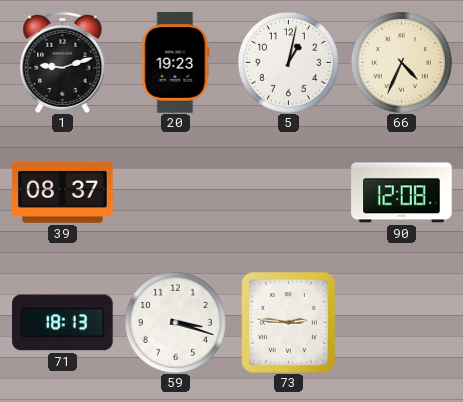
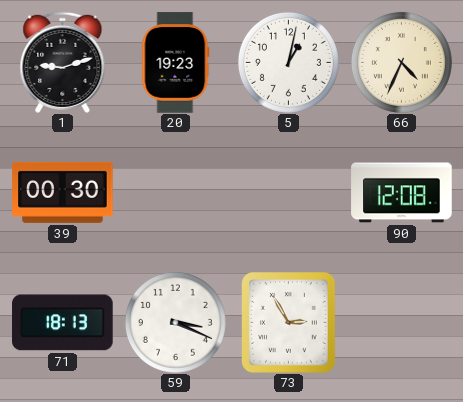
39: 08:37 -> 00:30 (63, 192)
59: 3:18 -> 3:19 (175, 322)
73: 2:46 -> 2:55 (289, 323)
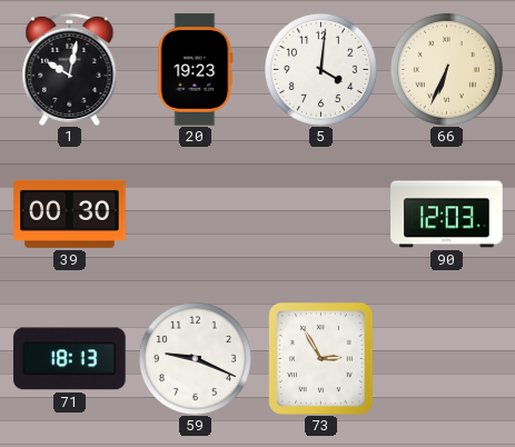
1: 9:12 -> 10:02 (70, 69)
5: 1:02 -> 4:01 (320, 69)
66: 4:34 -> 6:34 (446, 69)
90: 12:08 -> 12:03 (447, 215)
59: 3:19 -> 9:19 (195, 358)
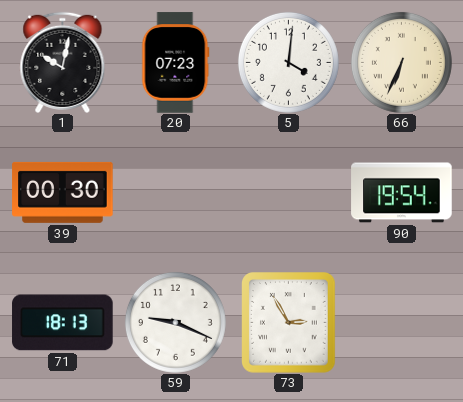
20: 19:23 -> 07:23 (176, 63)
90: 12:03 -> 19:54 (402, 193)
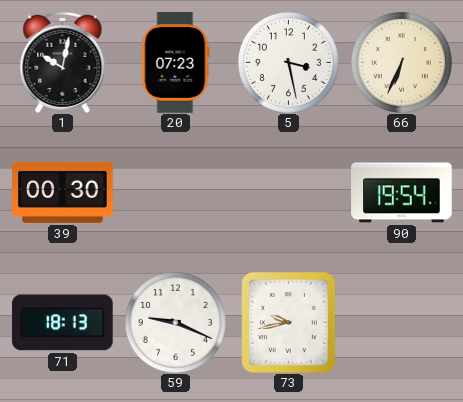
5: 4:01 -> 3:28 (288, 62)
73: 2:55 -> 9:43 (289, 323)
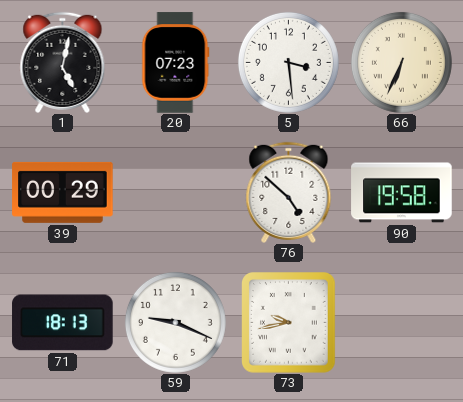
1: 10:02 -> 5:02 (63, 62)
5: 3:28 -> 3:29 (288, 62)
39: 00:30 -> 00:29 (63, 192)
76: none -> 4:52 (289, 192)
90: 19:54 -> 19:58 (402, 193)
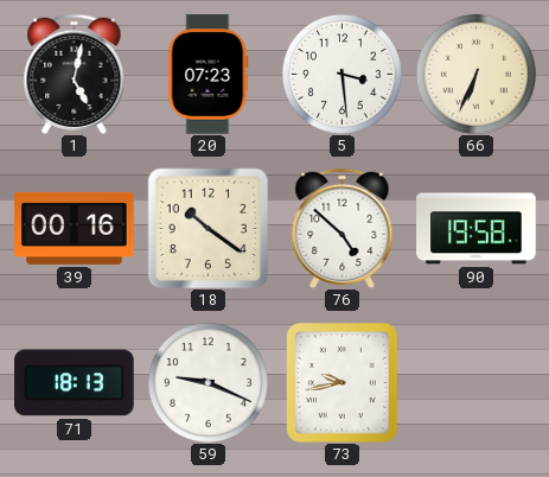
39: 00:29 -> 00:16 (75, 228)
18: none -> 10:21 (208, 228)
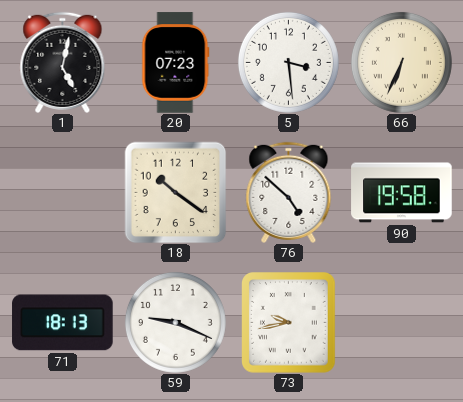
39: 00:16 -> none (75, 228)
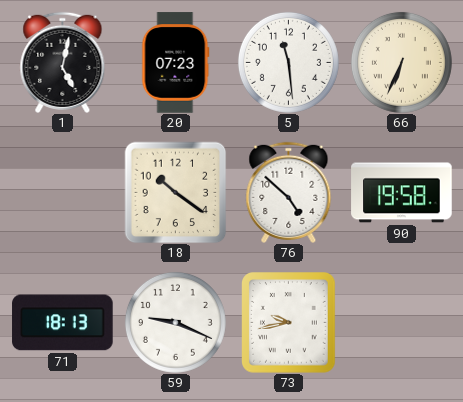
5: 3:29 -> 11:29 (288, 62)
